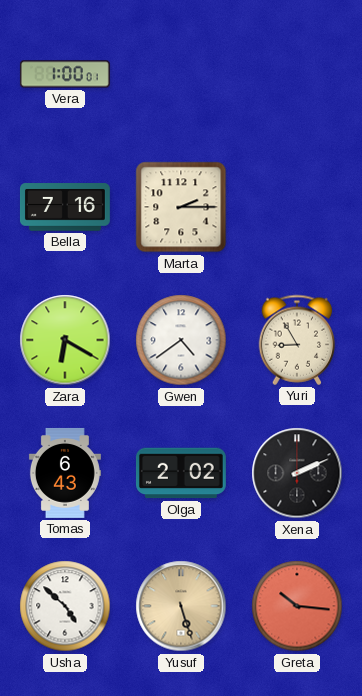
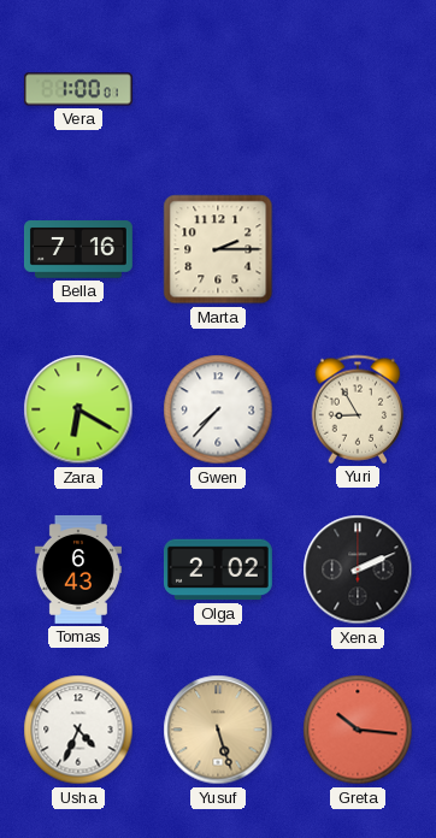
Gwen: 4:39 -> 7:37 (218, 409)
Usha: 4:52 -> 4:34 (78, 730)
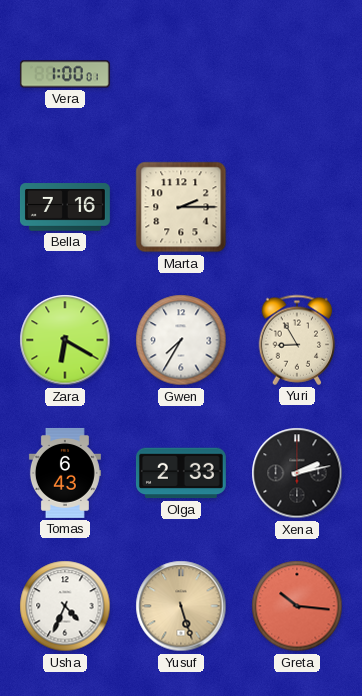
Gwen: 7:37 -> 7:35 (181, 340)
Olga: 2:02 -> 2:33 (181, 473)
Xena: 2:11 -> 2:13 (297, 473)
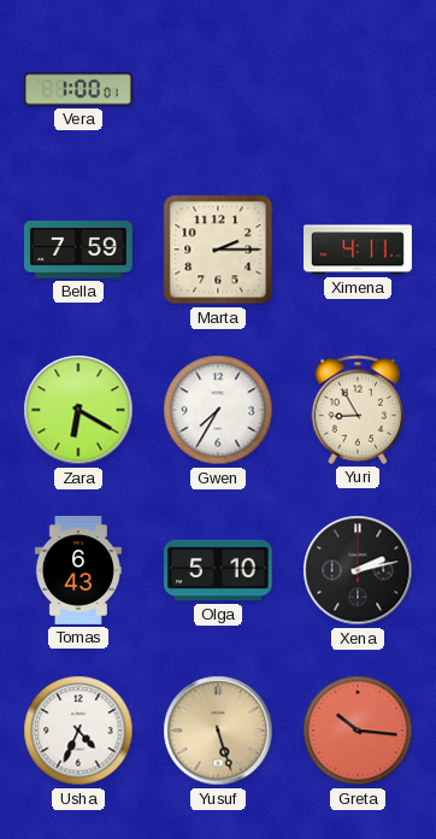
Bella: 7:16 -> 7:59 (78, 250)
Ximena: none -> 4:11 (359, 250)
Olga: 2:33 -> 5:10 (218, 570)
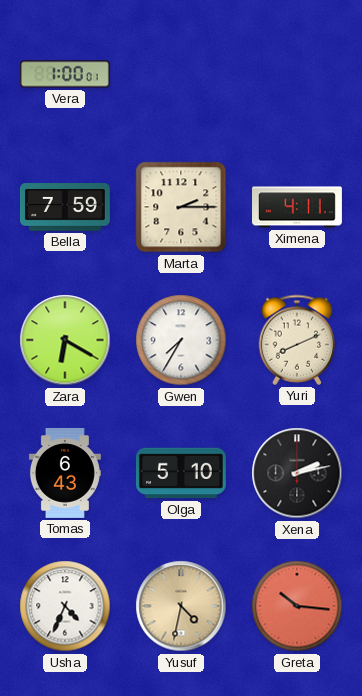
Yuri: 8:55 -> 8:11 (297, 340)
Yusuf: 5:27 -> 4:32 (181, 606)
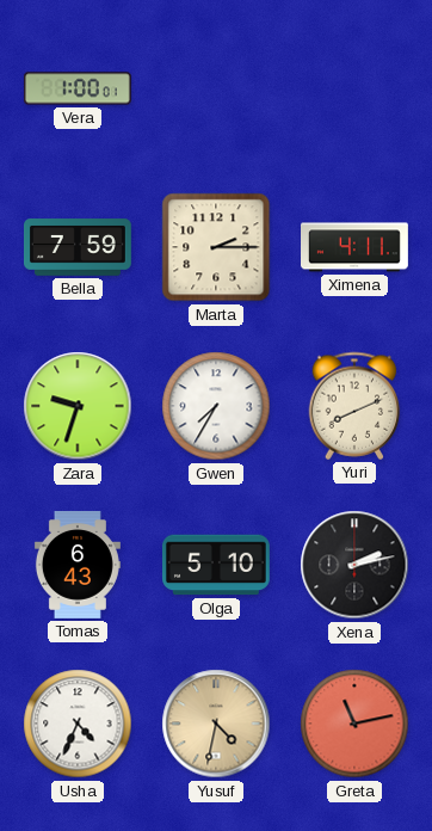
Zara: 6:20 -> 9:33 (78, 406)
Greta: 10:16 -> 11:13 (354, 724)
